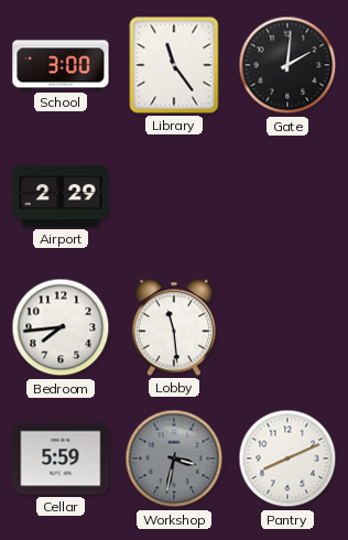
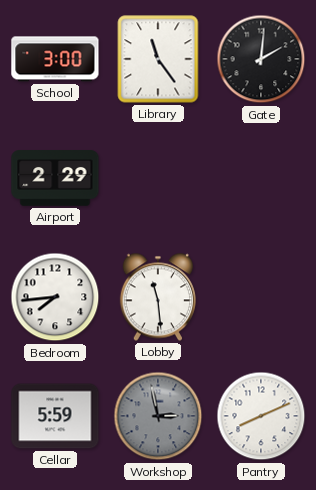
Workshop: 3:32 -> 2:58 (158, 416)
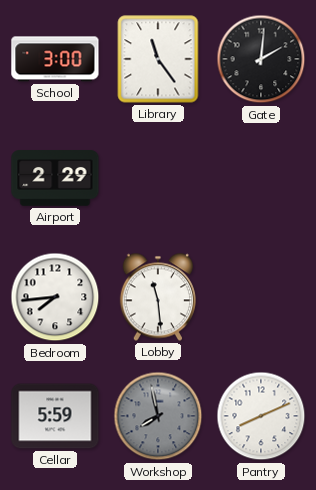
Workshop: 2:58 -> 7:58 (158, 416)
